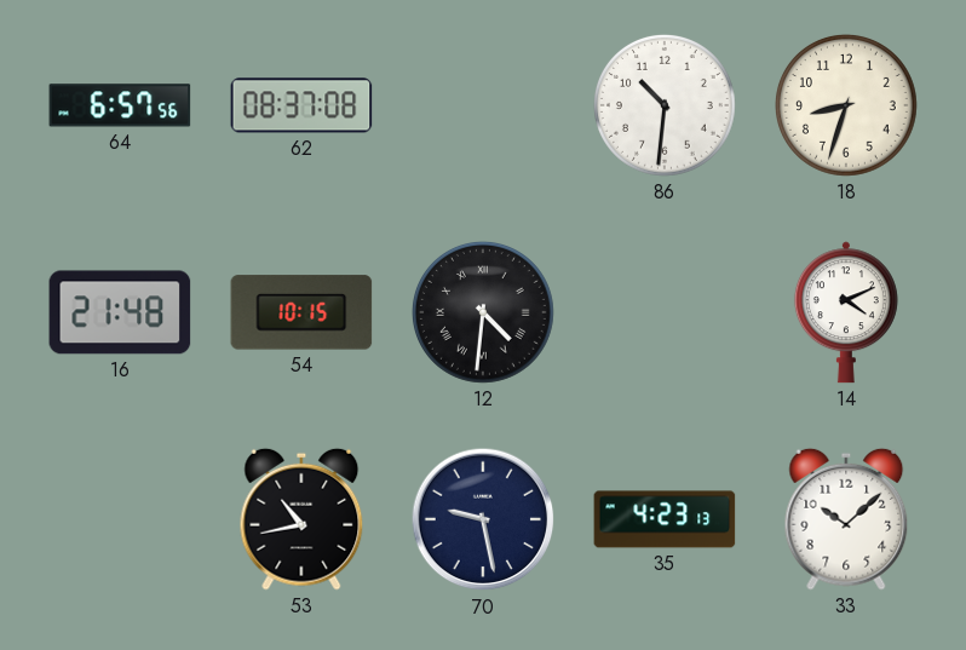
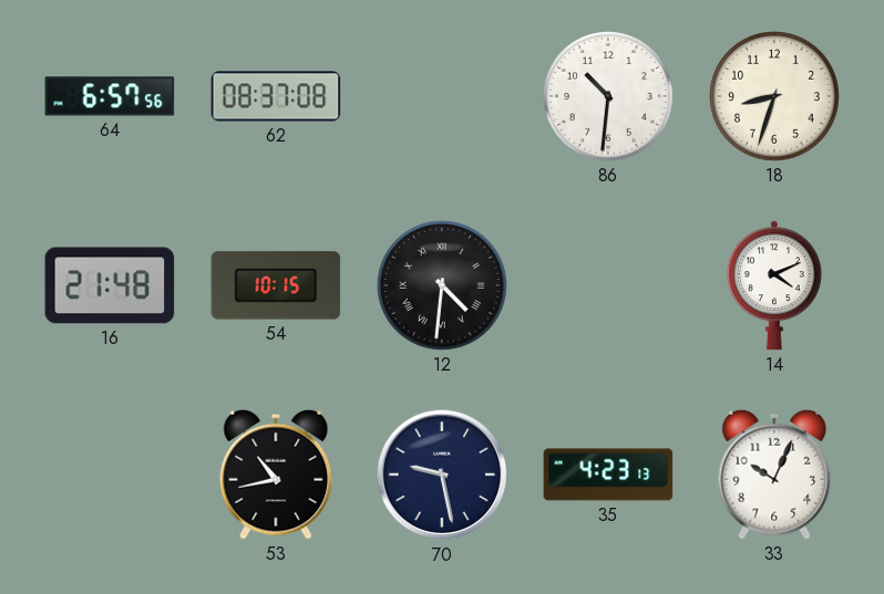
33: 10:08 -> 10:04 (774, 475)
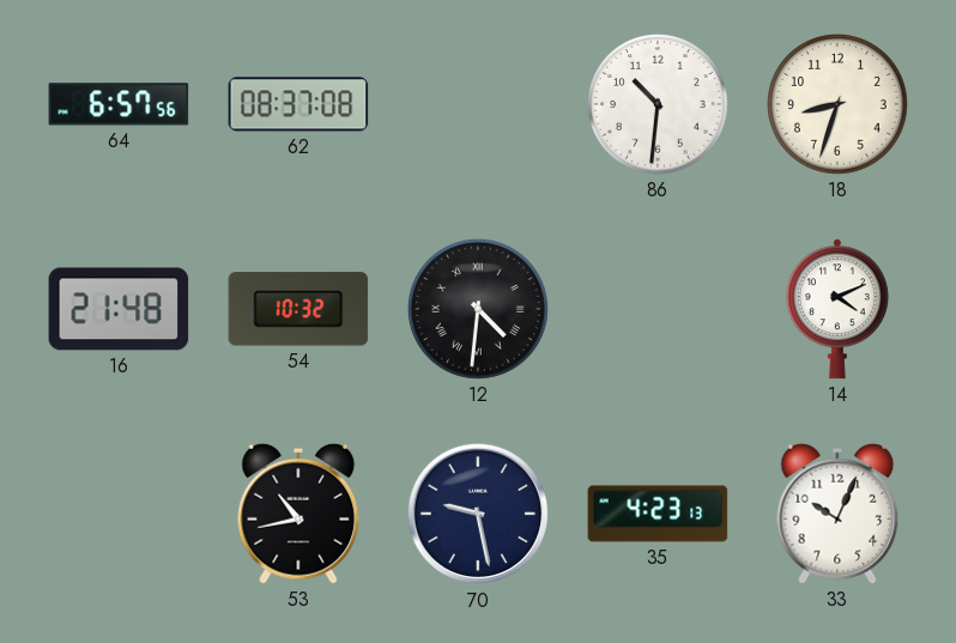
54: 10:15 -> 10:32 (298, 309)
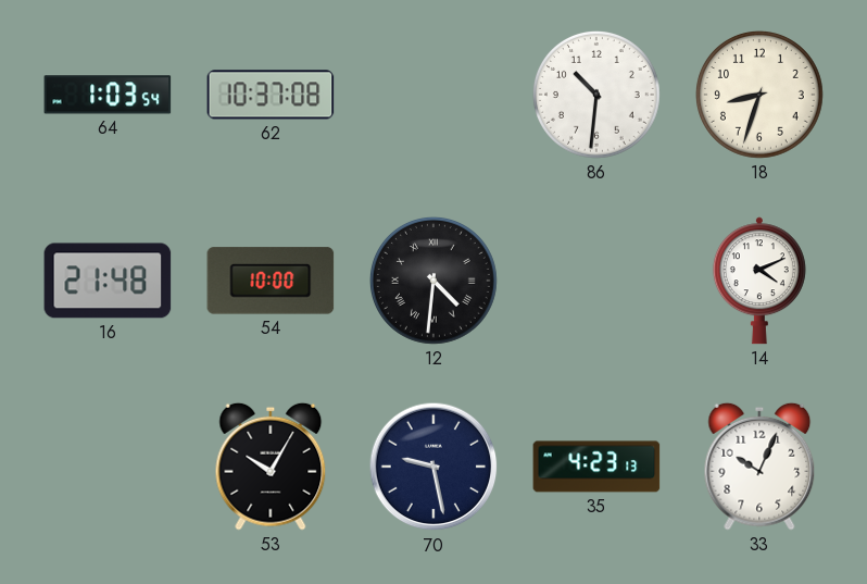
64: 6:57 -> 1:03 (108, 95)
62: 08:37 -> 10:37 (271, 95)
54: 10:32 -> 10:00 (271, 281)
53: 10:43 -> 10:05 (271, 467)
